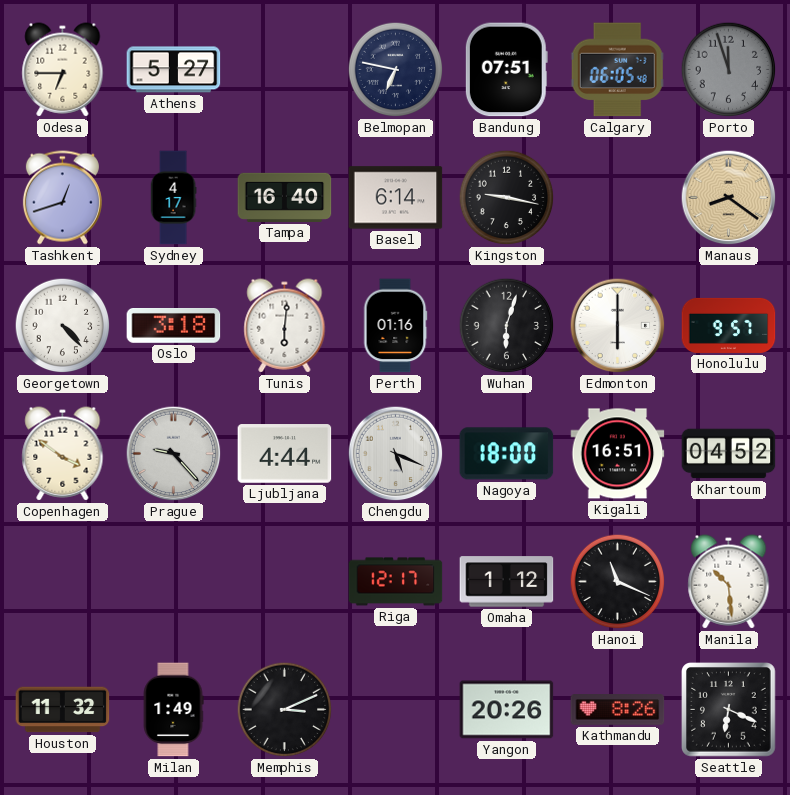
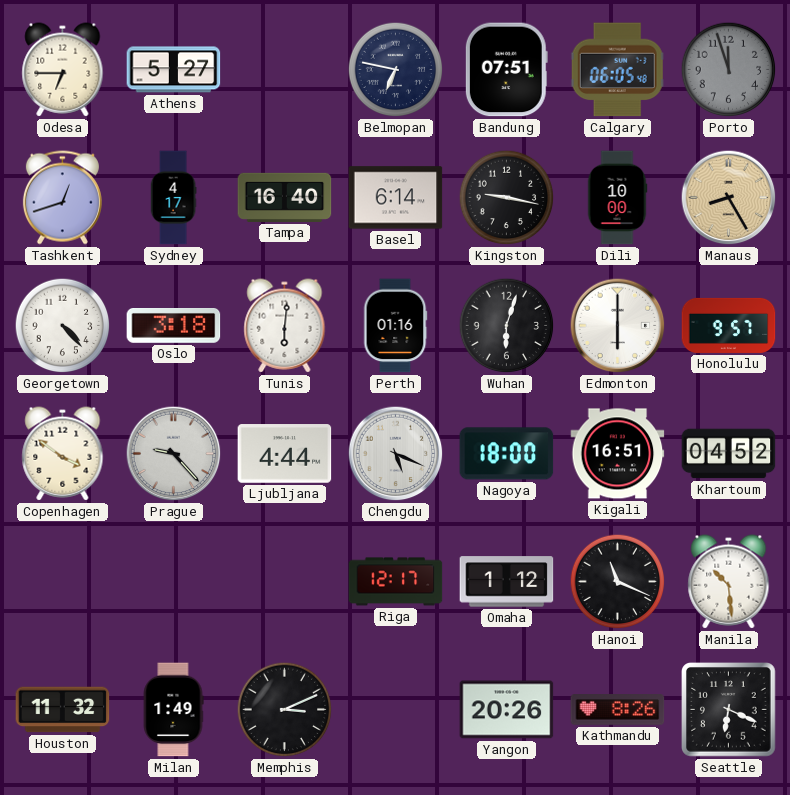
Dili: none -> 10:00 (617, 198)
Manaus: 8:21 -> 8:25 (729, 198)
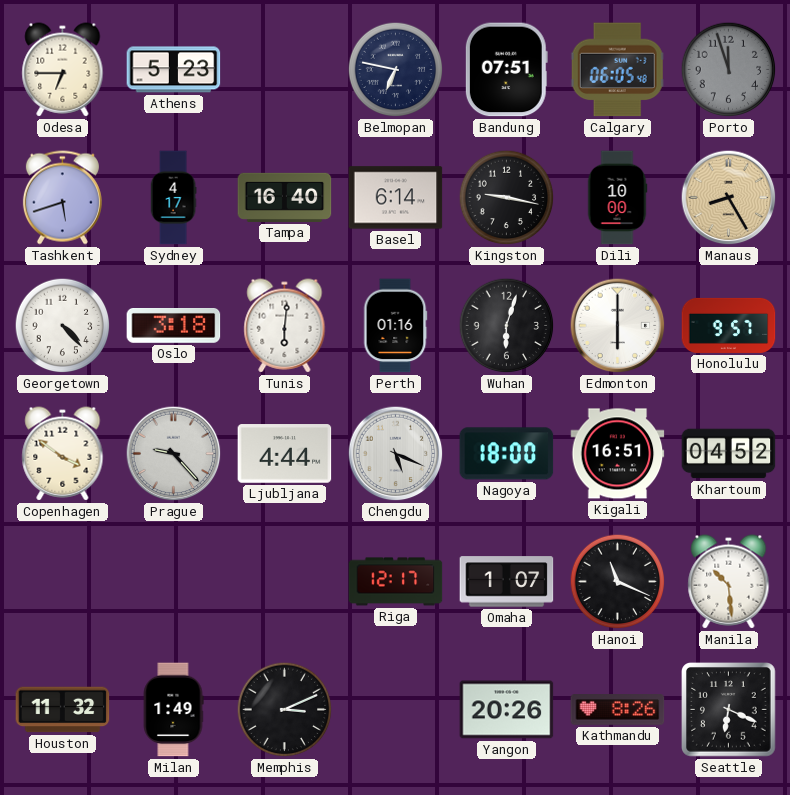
Athens: 5:27 -> 5:23 (174, 70)
Tashkent: 12:42 -> 5:42 (62, 198)
Omaha: 1:12 -> 1:07 (507, 582)
